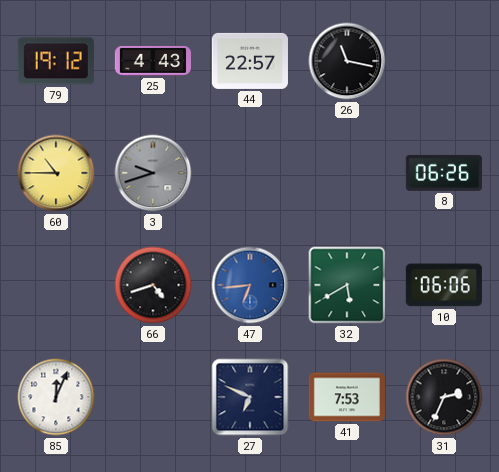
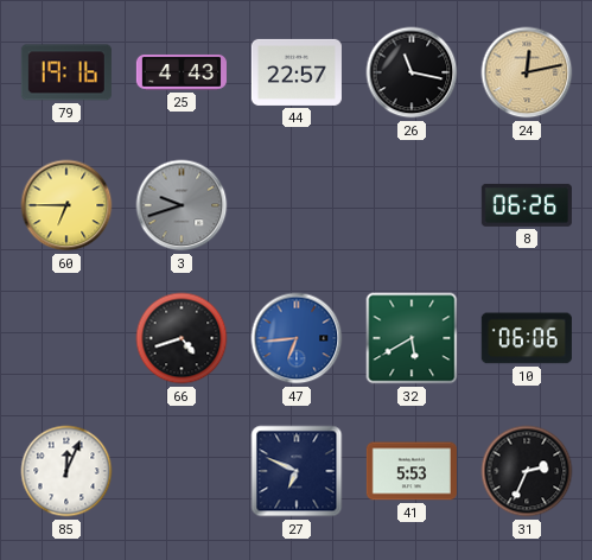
79: 19:12 -> 19:16 (66, 72)
24: none -> 12:13 (527, 72)
60: 10:45 -> 6:45 (66, 205)
41: 7:53 -> 5:53 (412, 471)
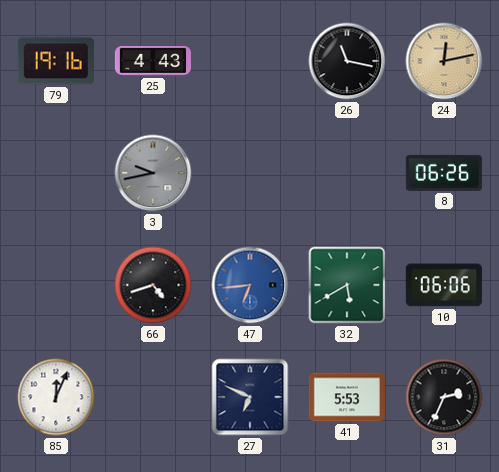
44: 22:57 -> none (297, 72)
60: 6:45 -> none (66, 205)
3: 9:42 -> 9:43 (153, 173)
